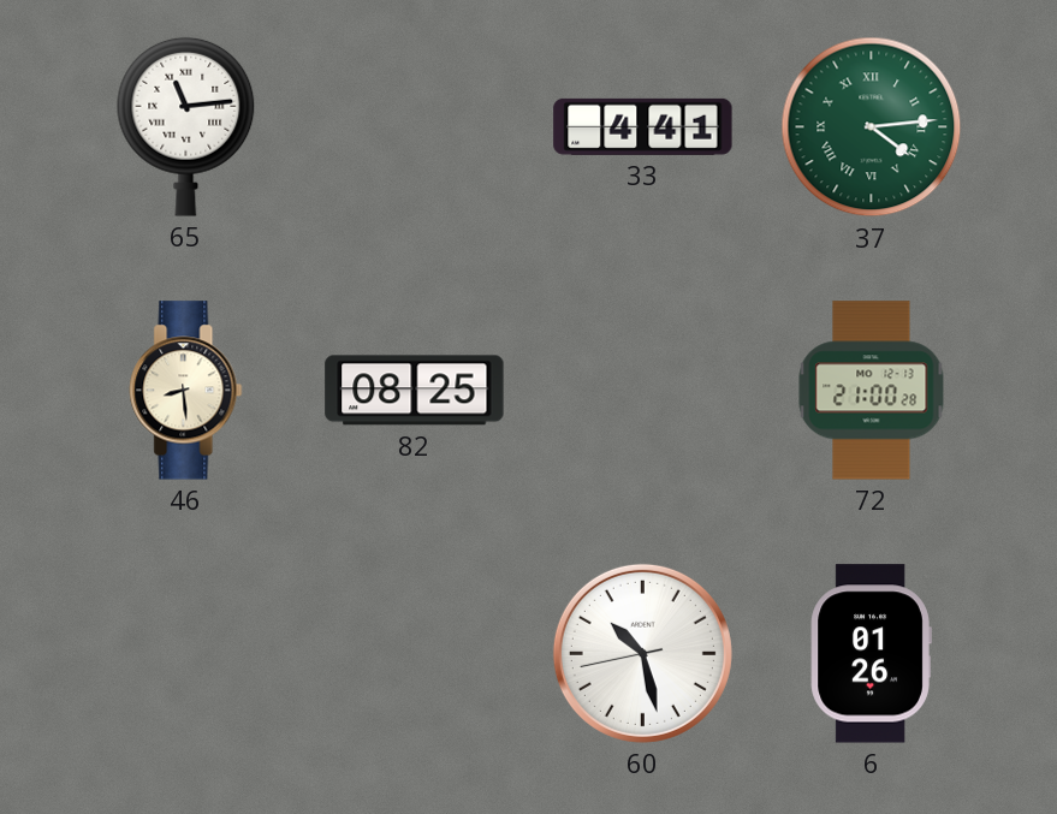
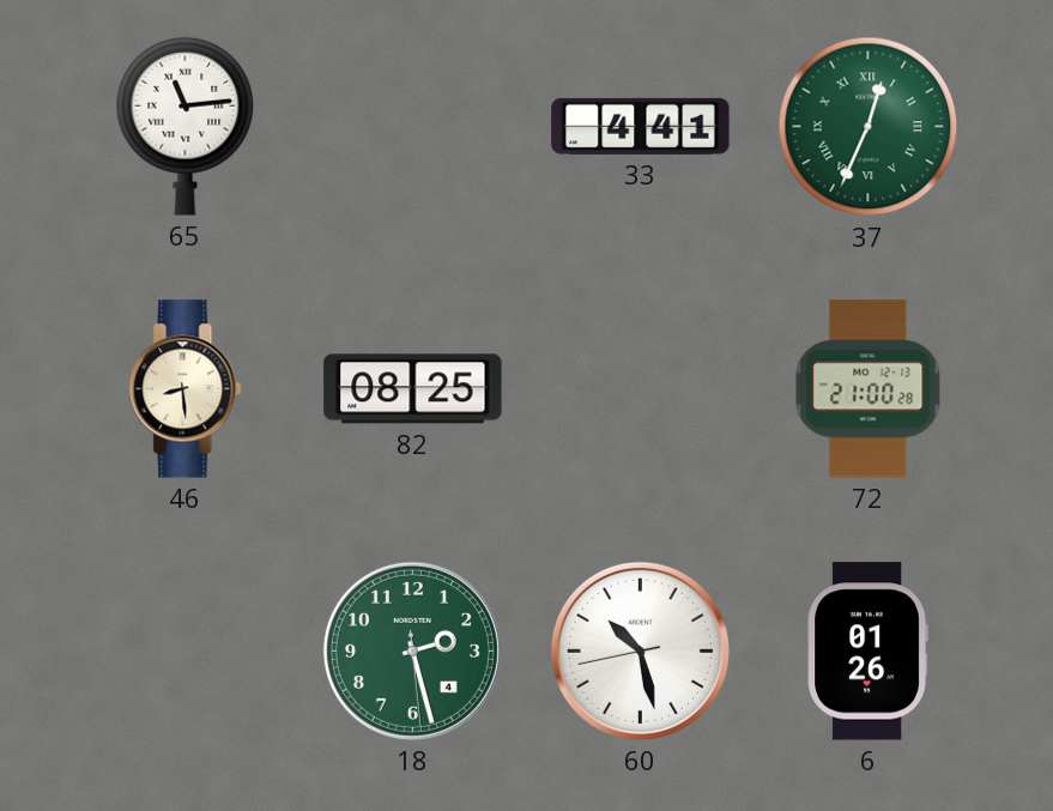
37: 4:14 -> 12:34 (869, 127)
18: none -> 2:27 (412, 650)
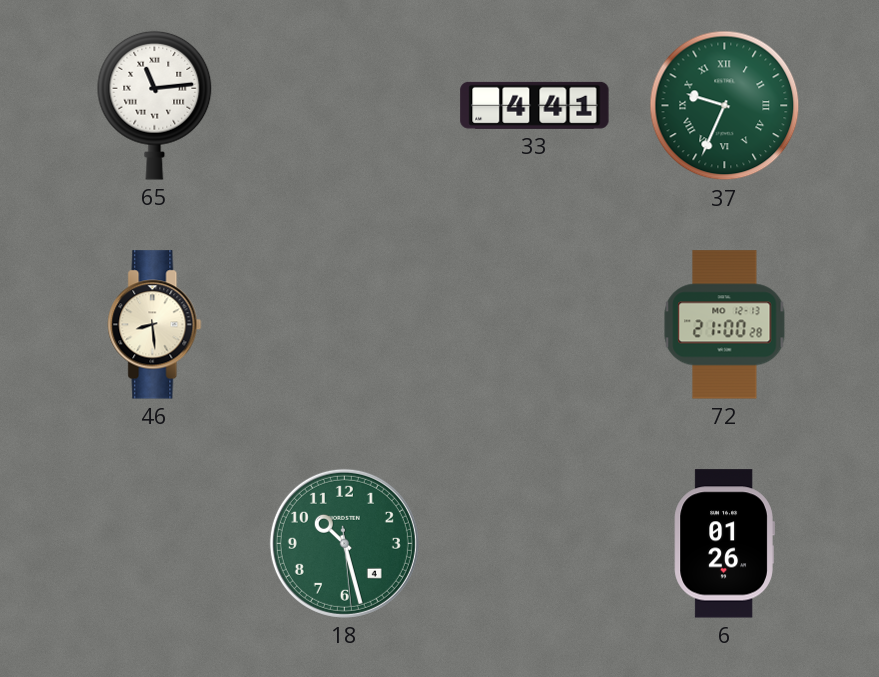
37: 12:34 -> 9:34 (725, 106)
82: 08:25 -> none (413, 389)
18: 2:27 -> 10:27 (344, 543)
60: 10:27 -> none (640, 650)
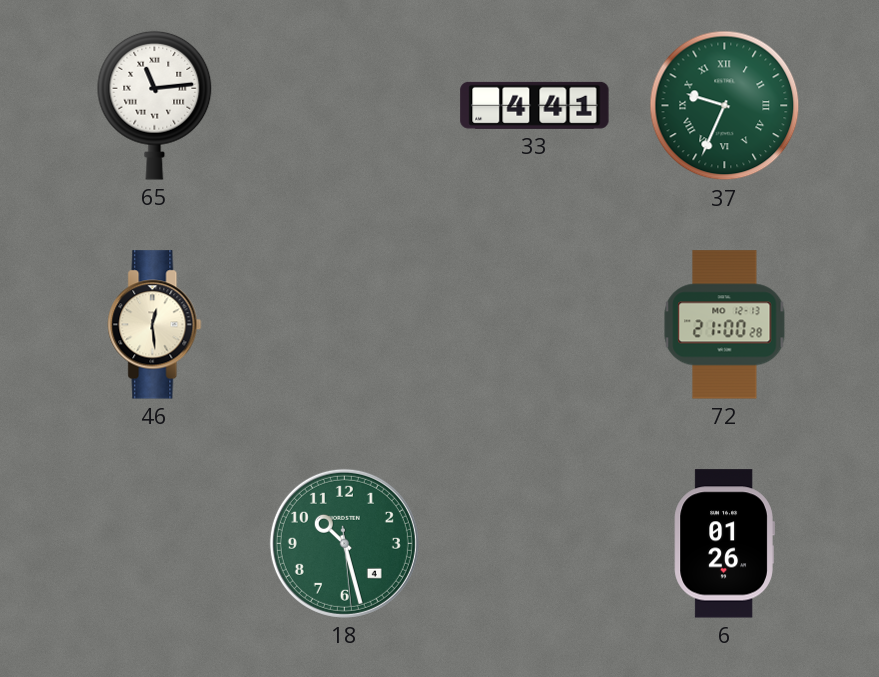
46: 8:29 -> 12:29 (155, 325)
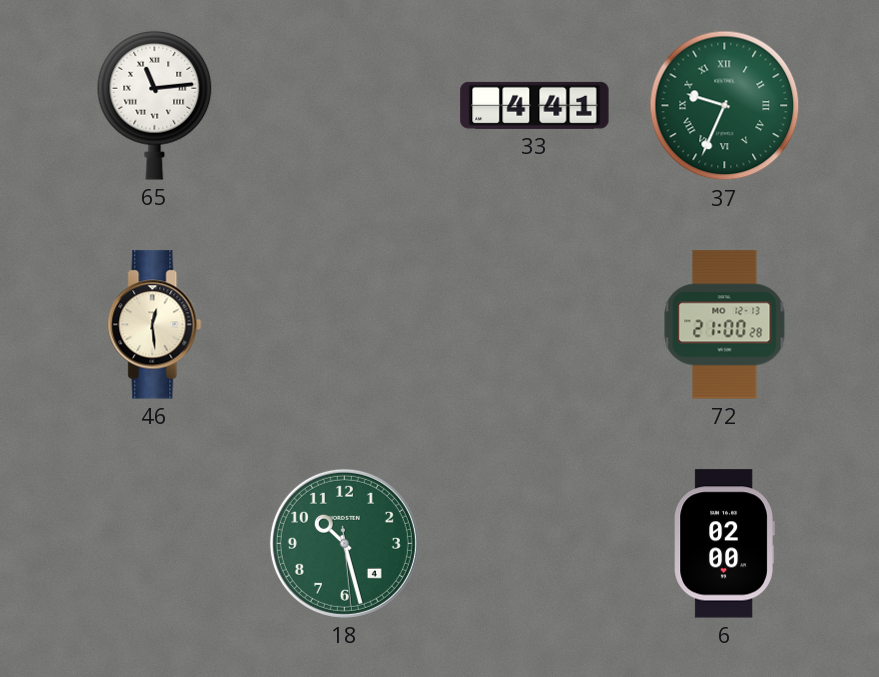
6: 01:26 -> 02:00 (724, 544)
